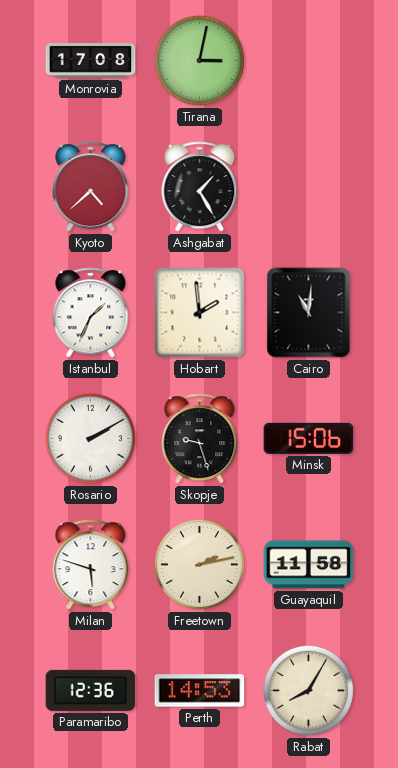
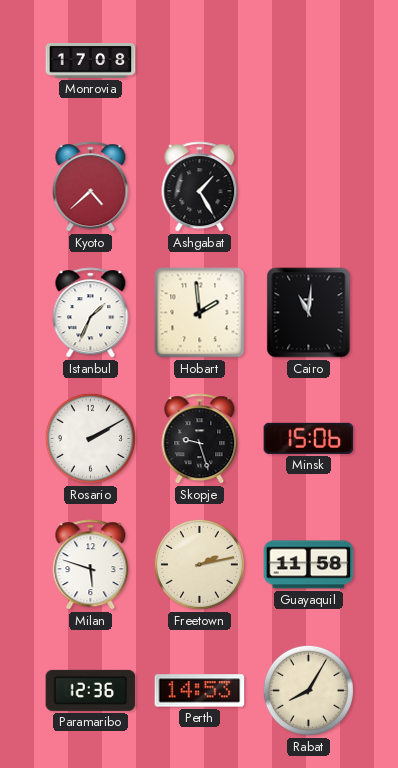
Tirana: 3:02 -> none (199, 60)
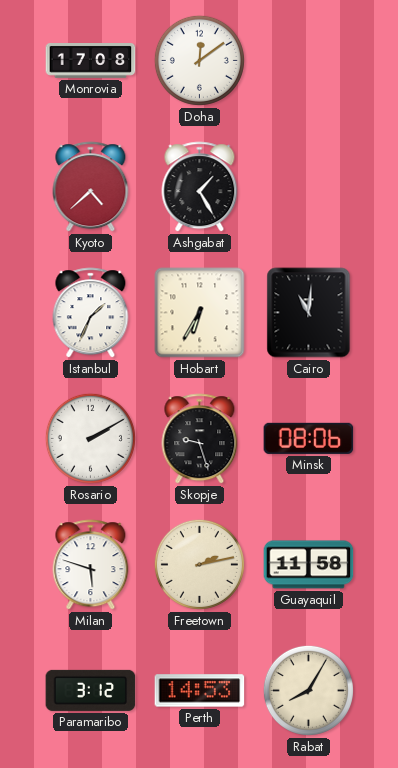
Doha: none -> 12:09 (199, 60)
Hobart: 1:59 -> 6:35 (200, 313)
Minsk: 15:06 -> 08:06 (309, 438)
Paramaribo: 12:36 -> 3:12 (91, 690)
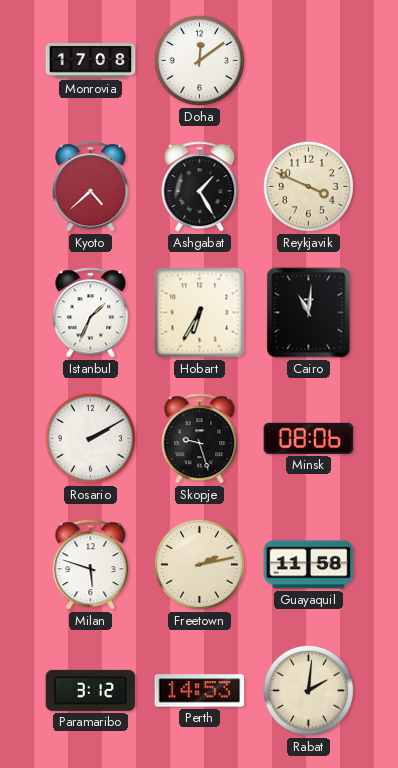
Reykjavik: none -> 3:49 (308, 186)
Rabat: 8:05 -> 2:01 (308, 690)
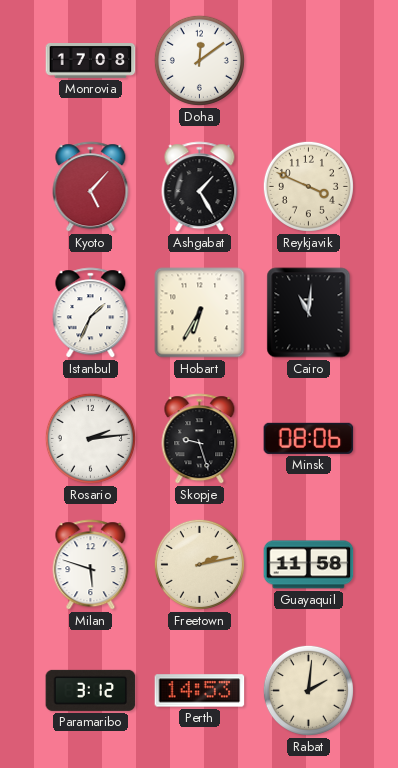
Kyoto: 4:38 -> 5:07 (91, 187)
Rosario: 2:10 -> 2:14 (90, 438)
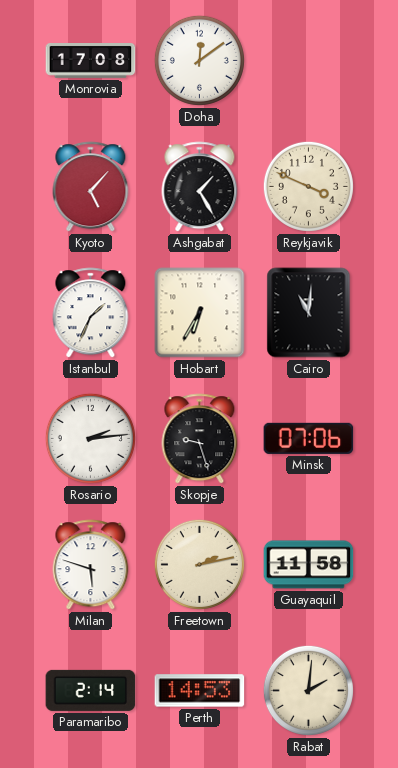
Minsk: 08:06 -> 07:06 (309, 438)
Paramaribo: 3:12 -> 2:14 (91, 690)
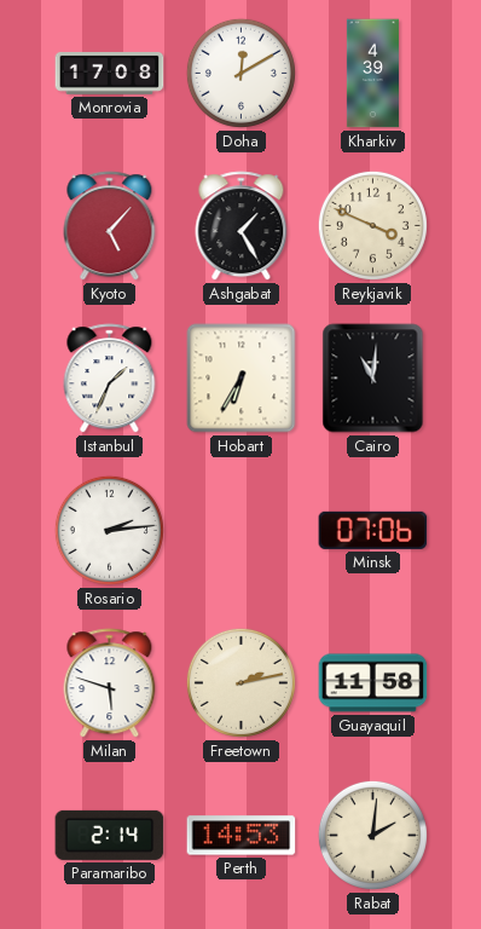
Doha: 12:09 -> 12:10 (240, 73)
Kharkiv: none -> 4:39 (372, 74)
Skopje: 9:27 -> none (200, 439)
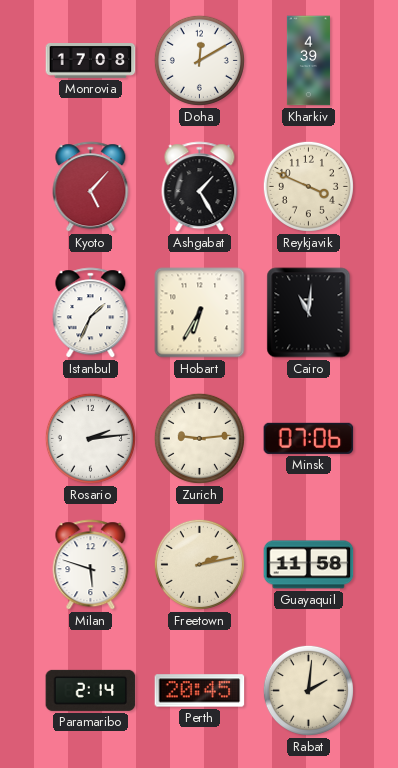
Zurich: none -> 9:14 (199, 438)
Perth: 14:53 -> 20:45 (200, 691)
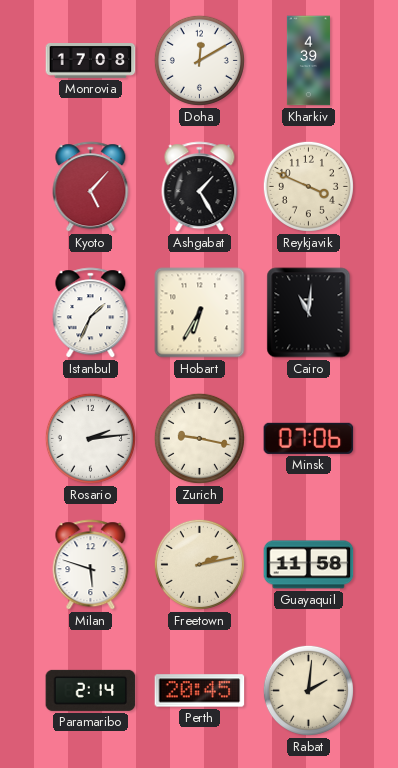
Zurich: 9:14 -> 9:17 (199, 438)
